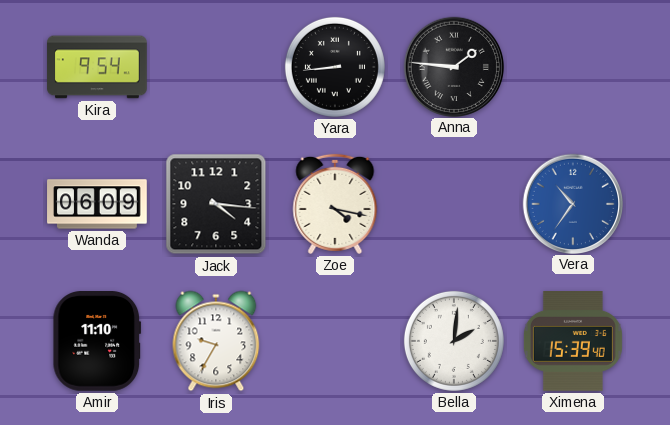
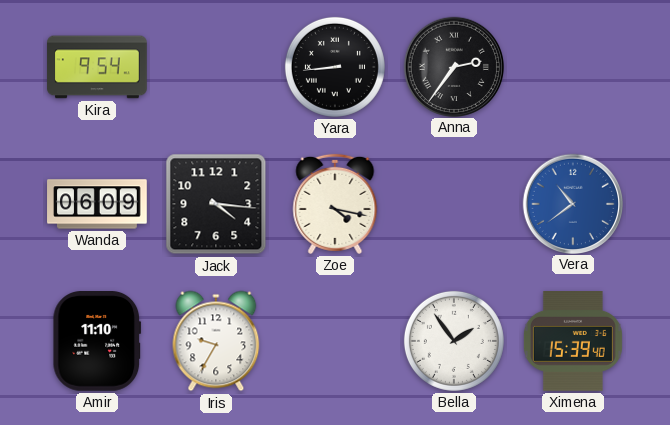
Anna: 1:46 -> 2:36 (453, 66)
Vera: 10:36 -> 10:39 (572, 203)
Bella: 2:01 -> 1:54 (454, 341)
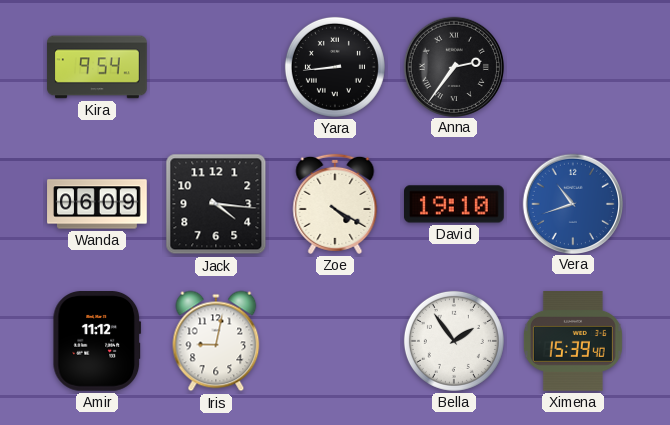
Zoe: 4:17 -> 4:20 (335, 204)
David: none -> 19:10 (455, 204)
Vera: 10:39 -> 10:42 (572, 203)
Amir: 11:10 -> 11:12 (97, 342)
Iris: 9:35 -> 9:02 (216, 341)
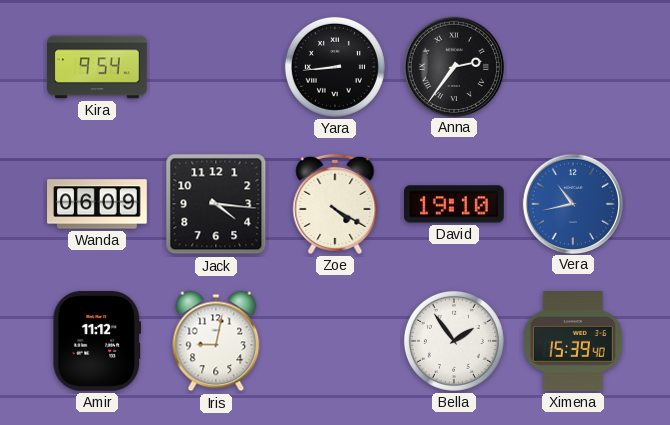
Vera: 10:42 -> 10:43 (572, 203)
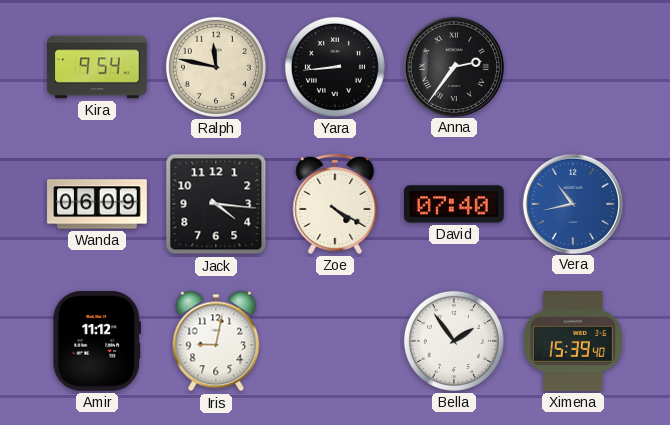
Ralph: none -> 11:47 (216, 67)
David: 19:10 -> 07:40 (455, 204)
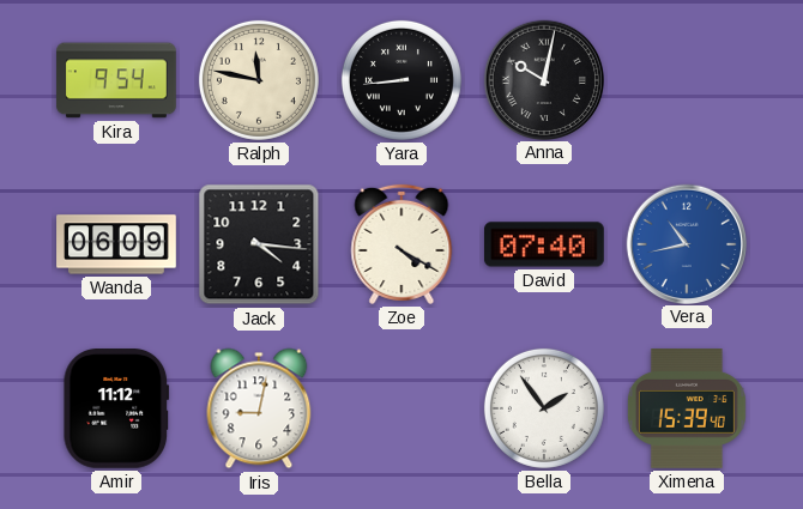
Anna: 2:36 -> 10:02 (543, 79)
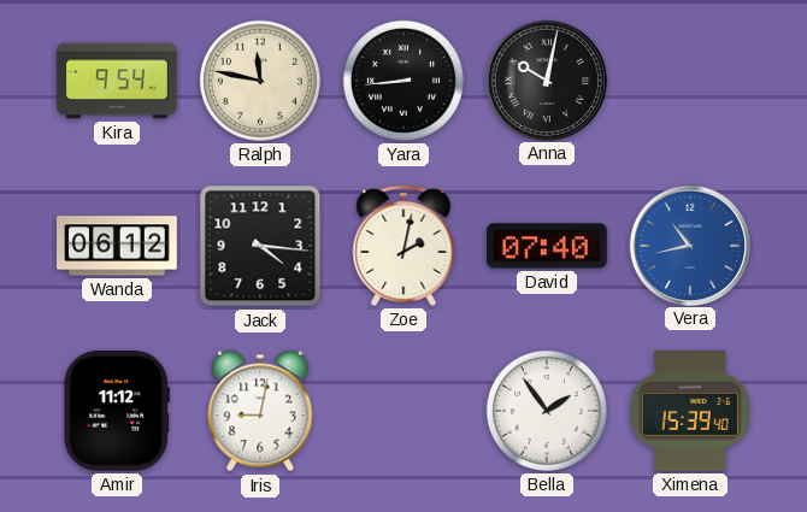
Wanda: 06:09 -> 06:12 (117, 246)
Zoe: 4:20 -> 2:02 (403, 246)
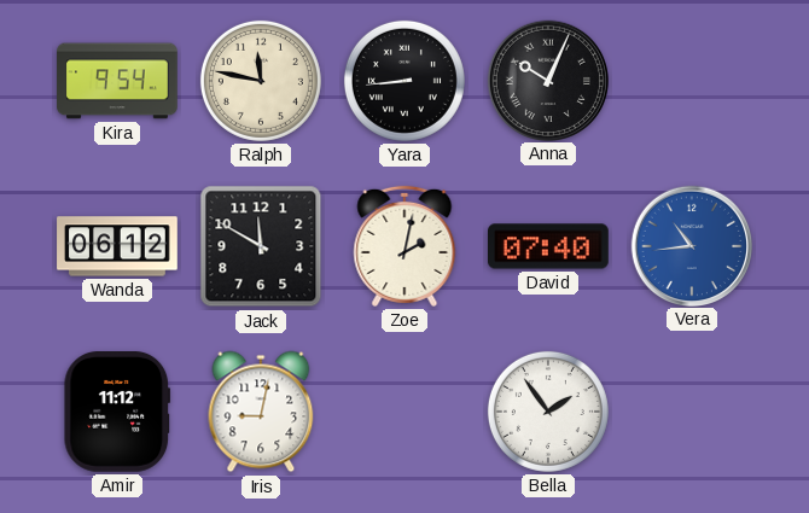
Anna: 10:02 -> 10:04 (547, 80)
Jack: 4:16 -> 11:50 (261, 246)
Vera: 10:43 -> 10:44 (691, 245)
Ximena: 15:39 -> none (690, 412)
